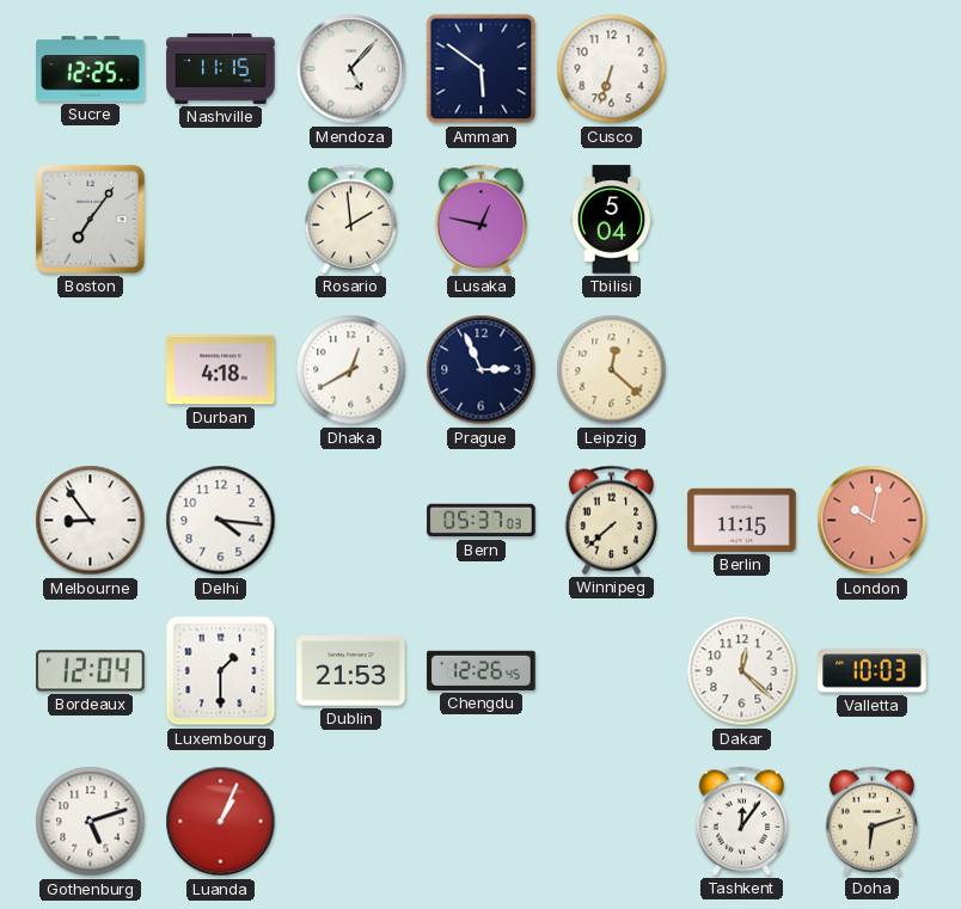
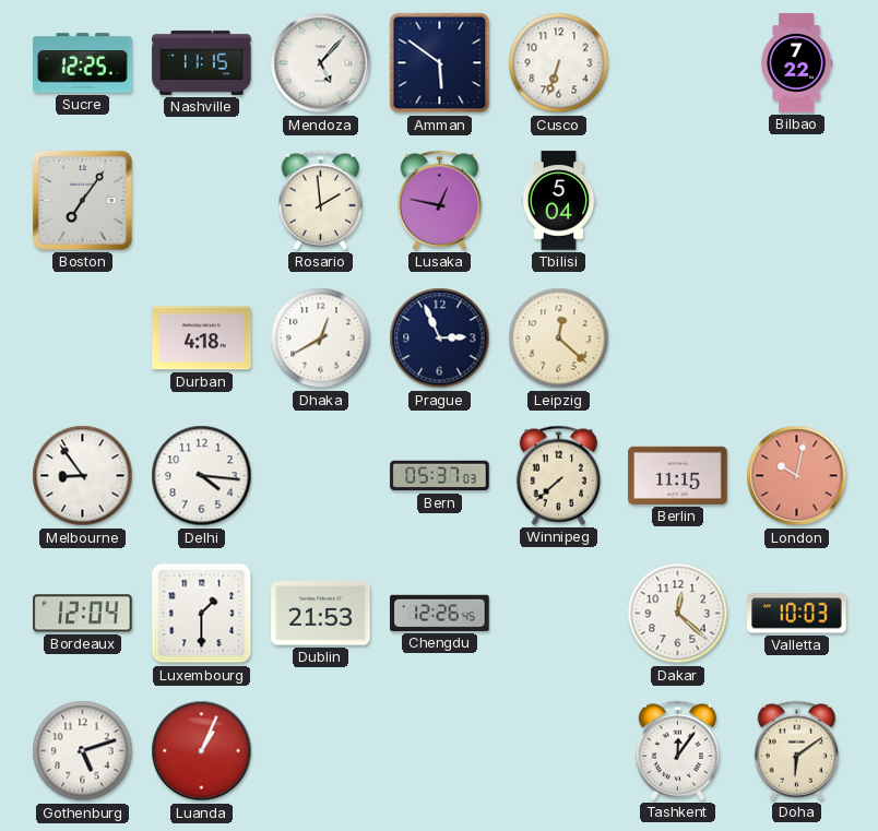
Bilbao: none -> 7:22 (797, 63)
Doha: 6:12 -> 6:09 (797, 750)
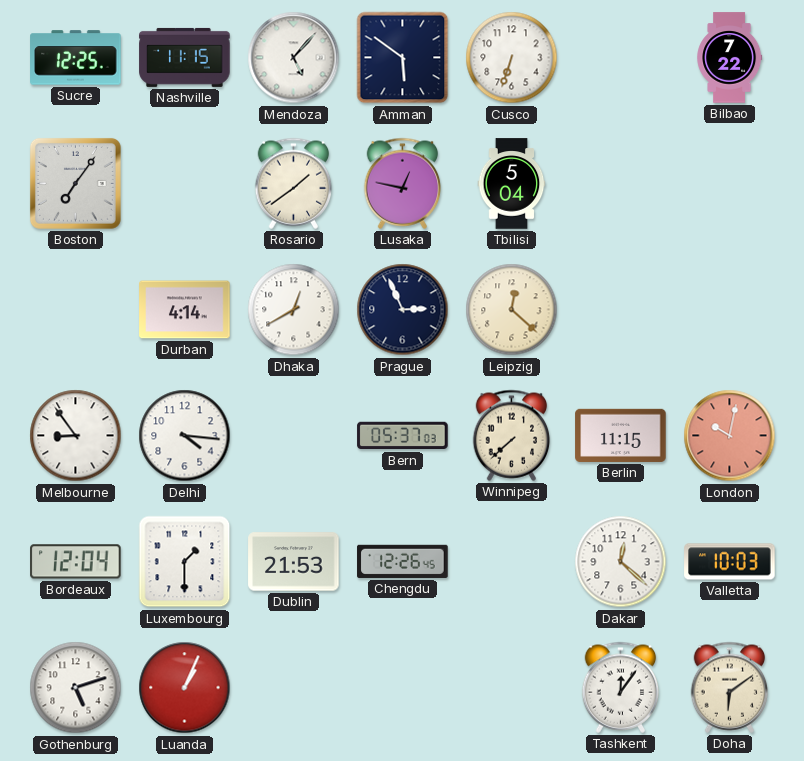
Rosario: 1:59 -> 1:39 (294, 183)
Durban: 4:18 -> 4:14 (185, 310)
